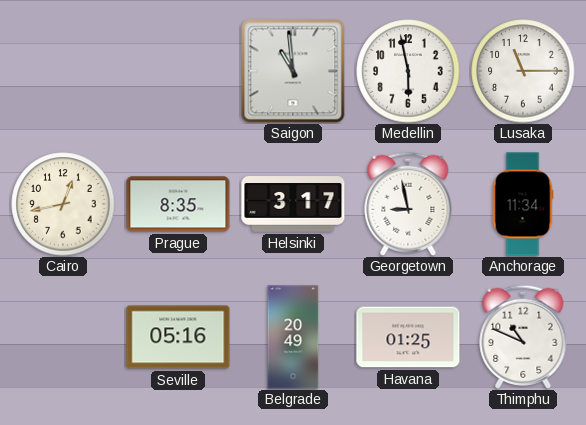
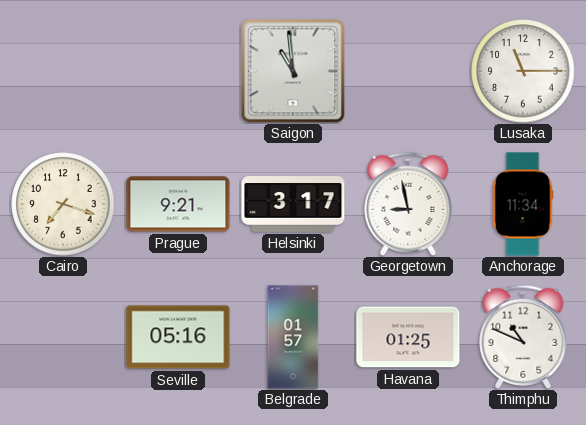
Medellin: 5:58 -> none (408, 71)
Cairo: 12:43 -> 7:18 (63, 204)
Prague: 8:35 -> 9:21 (178, 204)
Belgrade: 20:49 -> 01:57 (293, 337)
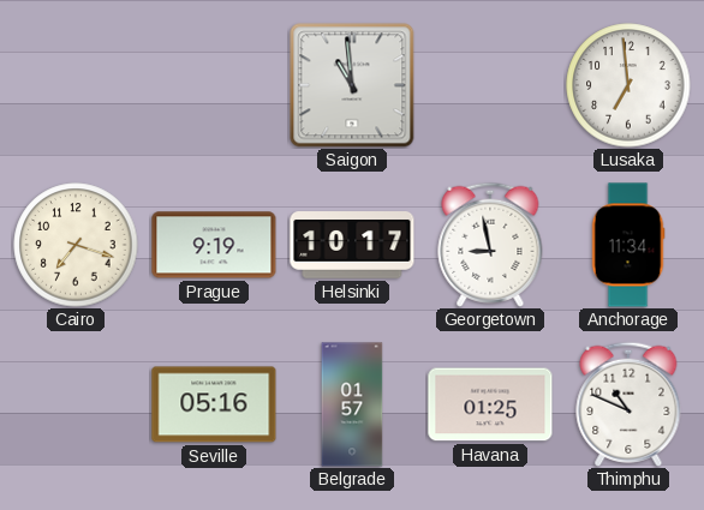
Lusaka: 11:15 -> 6:59 (628, 85)
Prague: 9:21 -> 9:19 (214, 245)
Helsinki: 3:17 -> 10:17 (352, 245)
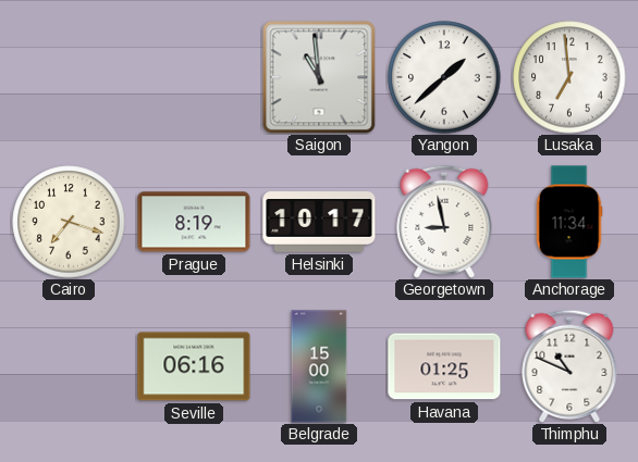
Yangon: none -> 1:38 (444, 77)
Prague: 9:19 -> 8:19 (194, 222)
Seville: 05:16 -> 06:16 (194, 366)
Belgrade: 01:57 -> 15:00 (319, 366)
